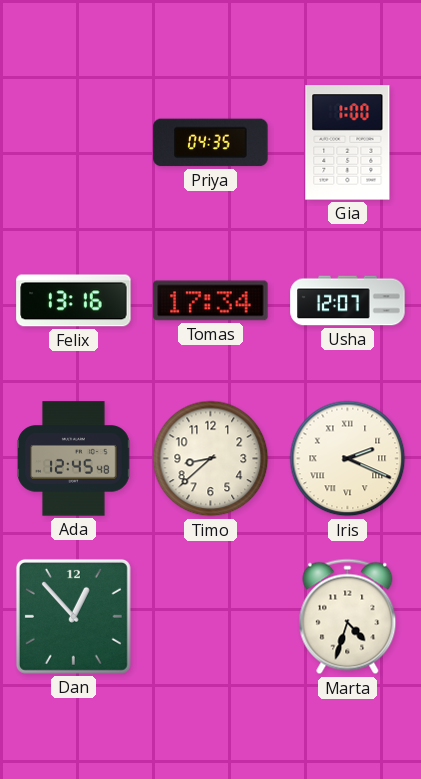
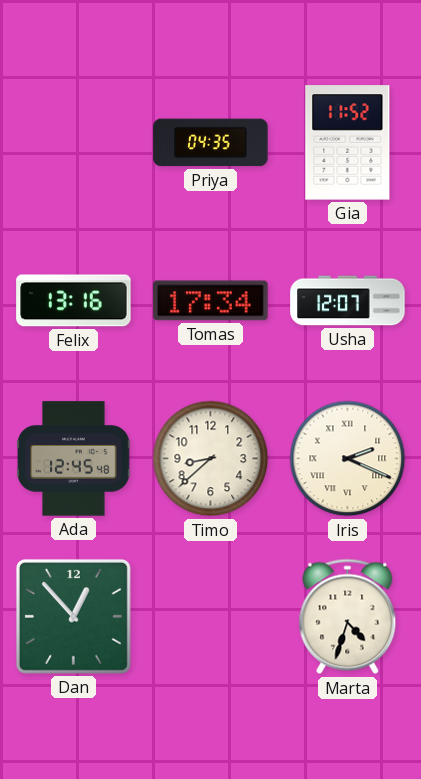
Gia: 1:00 -> 11:52 (348, 143)
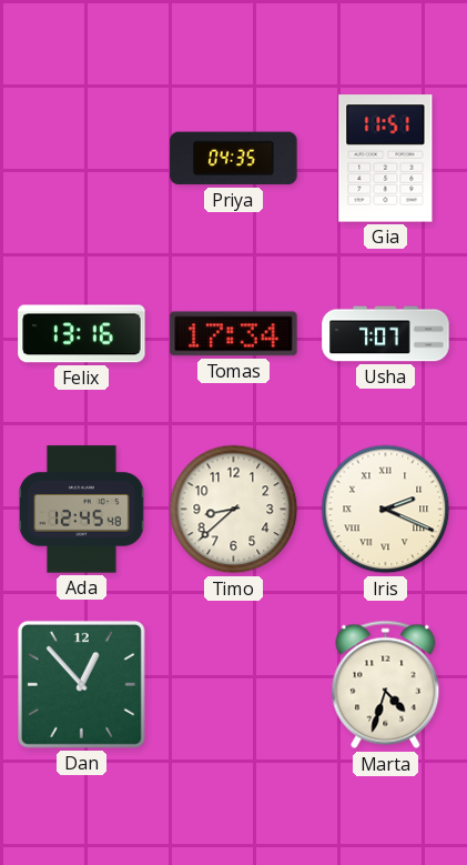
Gia: 11:52 -> 11:51 (386, 159)
Usha: 12:07 -> 7:07 (386, 334)
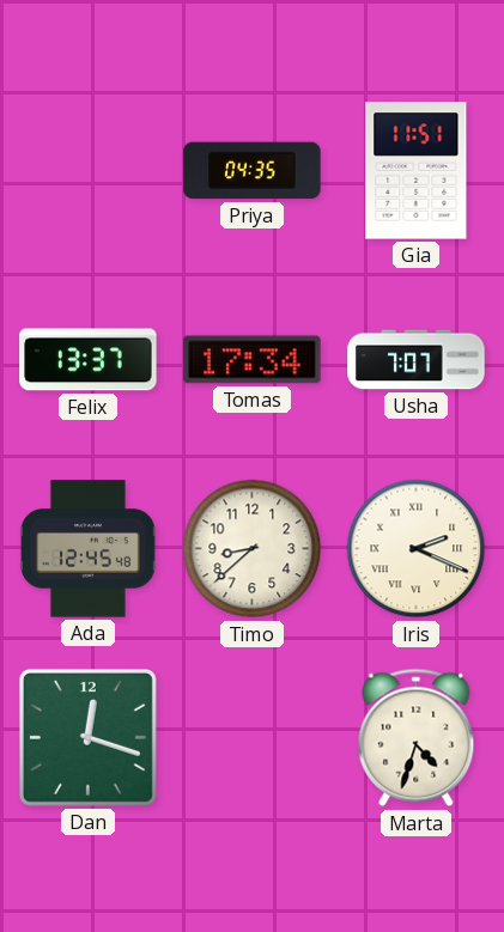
Felix: 13:16 -> 13:37 (89, 360)
Dan: 12:53 -> 12:18 (87, 737)
